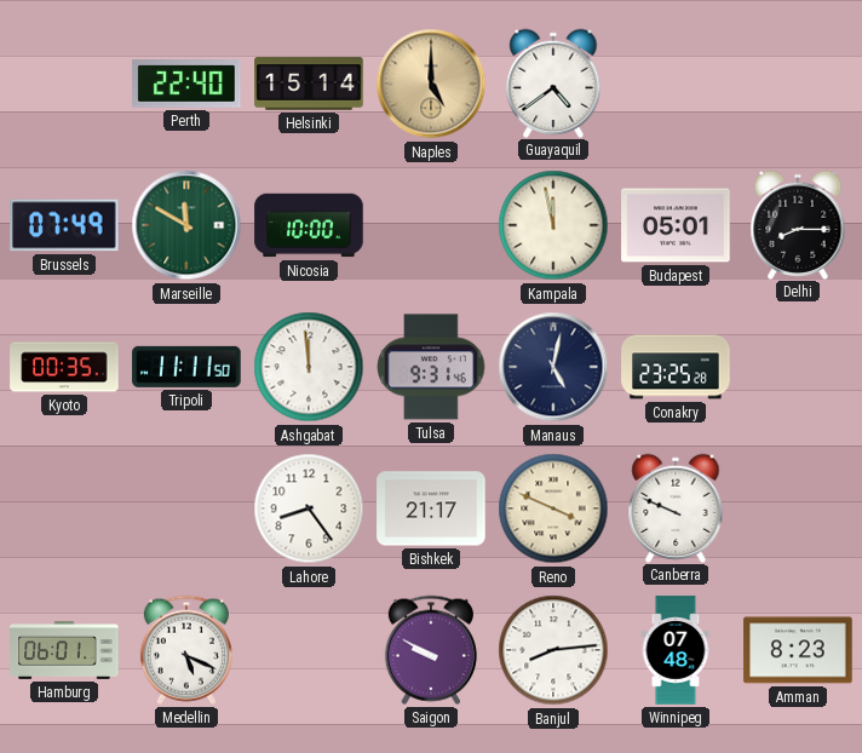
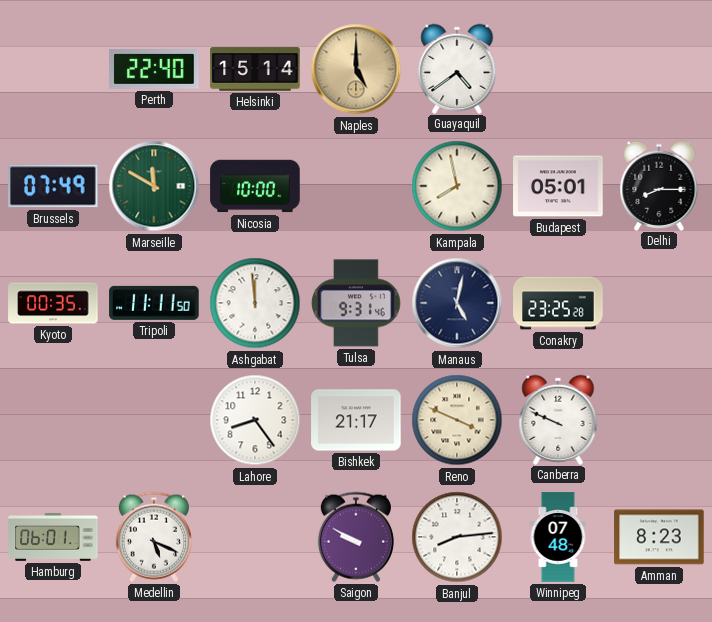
Kampala: 11:58 -> 7:58 (457, 186)
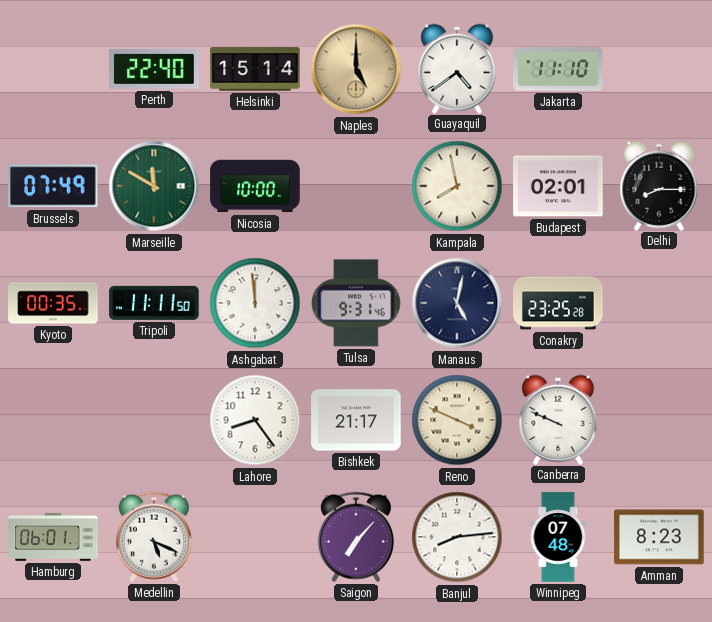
Jakarta: none -> 11:10 (558, 69)
Budapest: 05:01 -> 02:01 (558, 186)
Saigon: 9:50 -> 7:07 (356, 537)
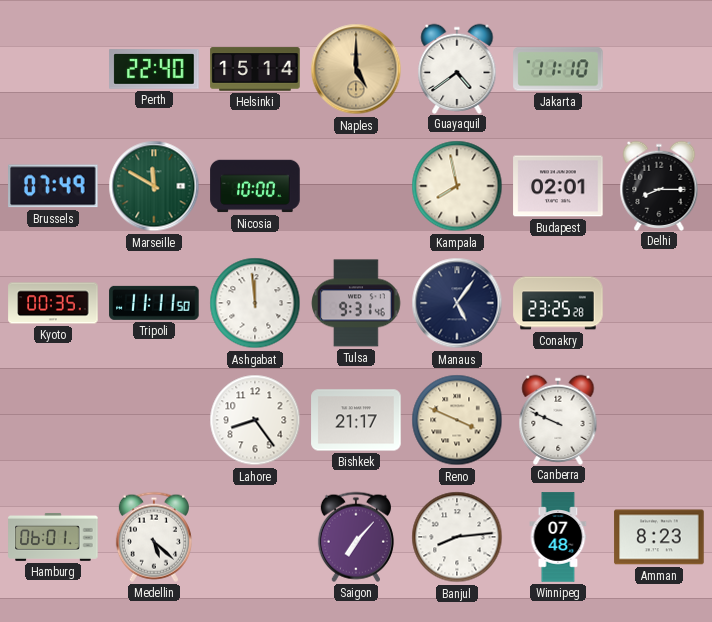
Manaus: 5:02 -> 5:06 (457, 303)
Medellin: 5:19 -> 5:22 (154, 537)
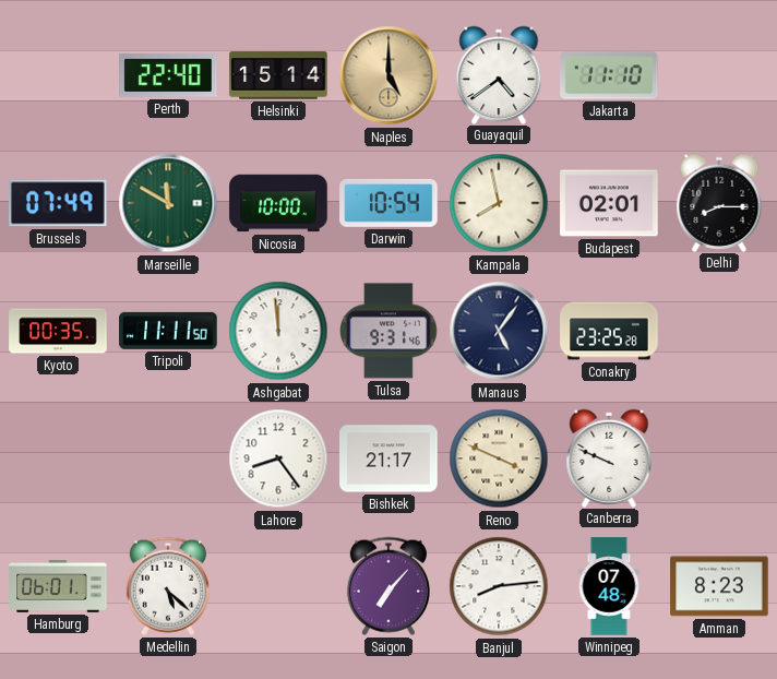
Darwin: none -> 10:54 (388, 203)
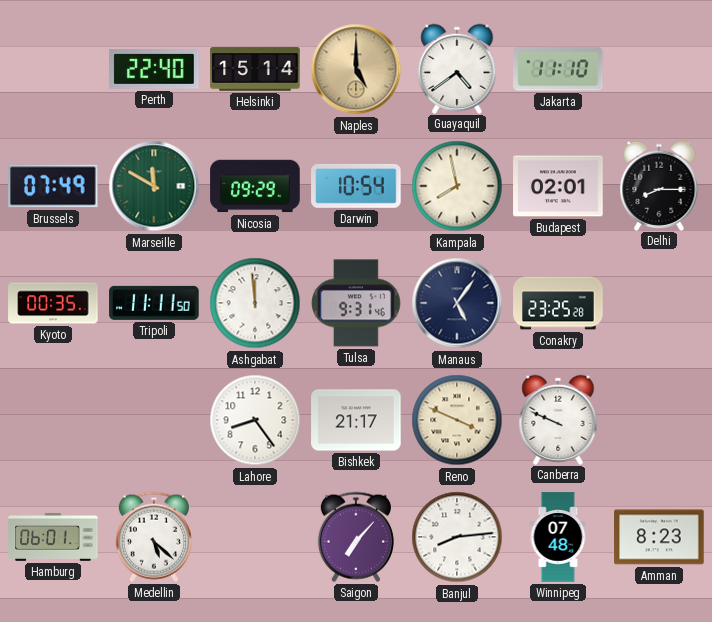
Nicosia: 10:00 -> 09:29 (255, 186)
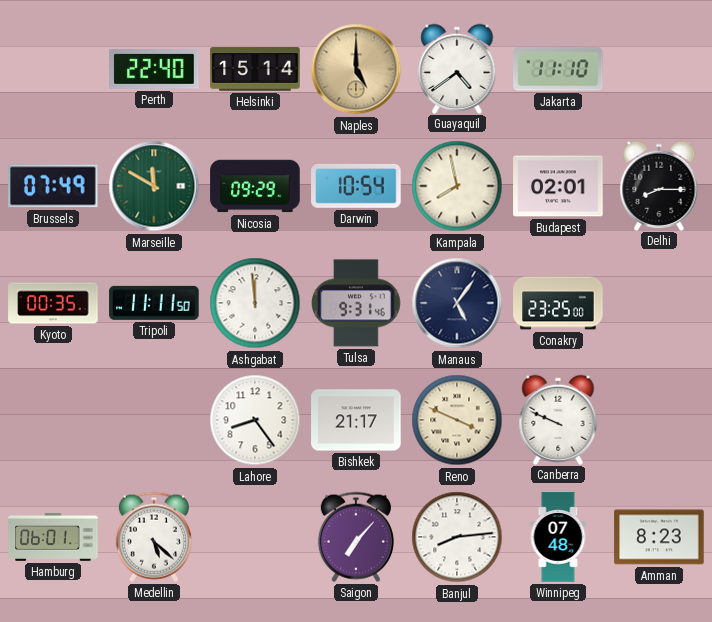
Conakry: 23:25:28 -> 23:25:00 (558, 303)
